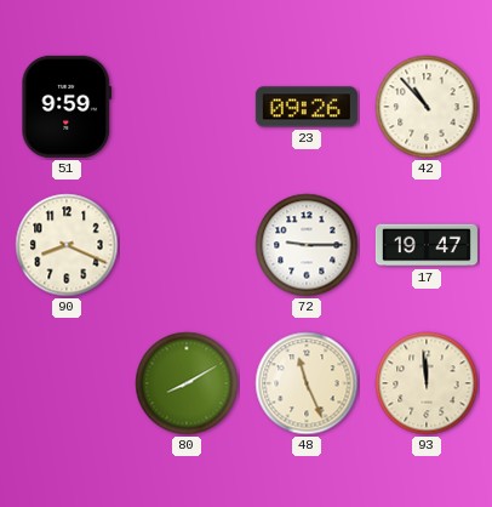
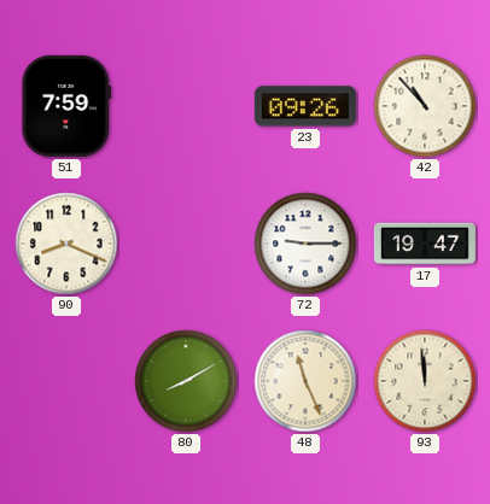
51: 9:59 -> 7:59 (66, 106)
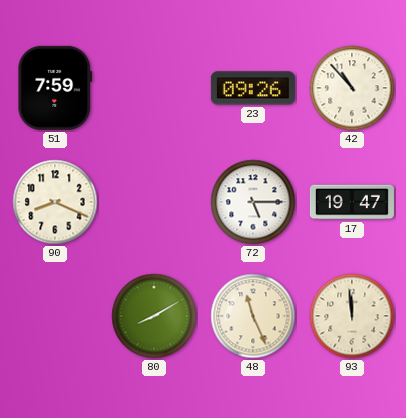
72: 9:15 -> 5:15 (253, 202)
